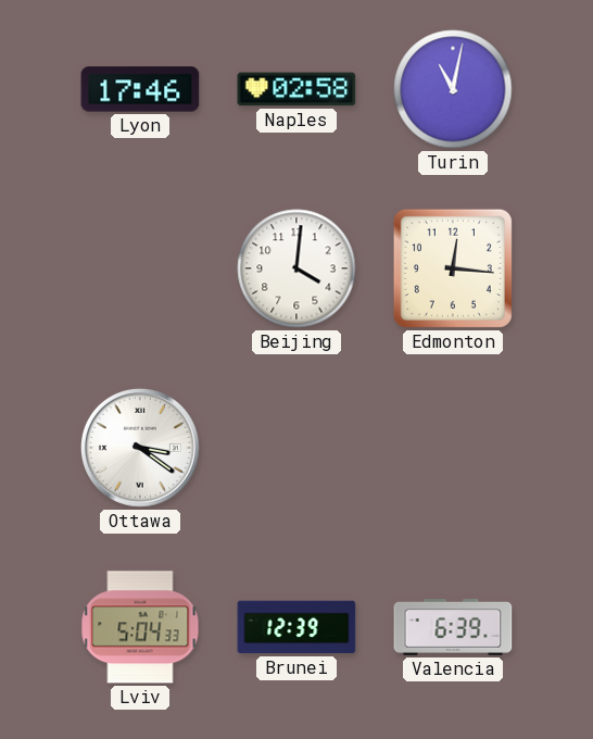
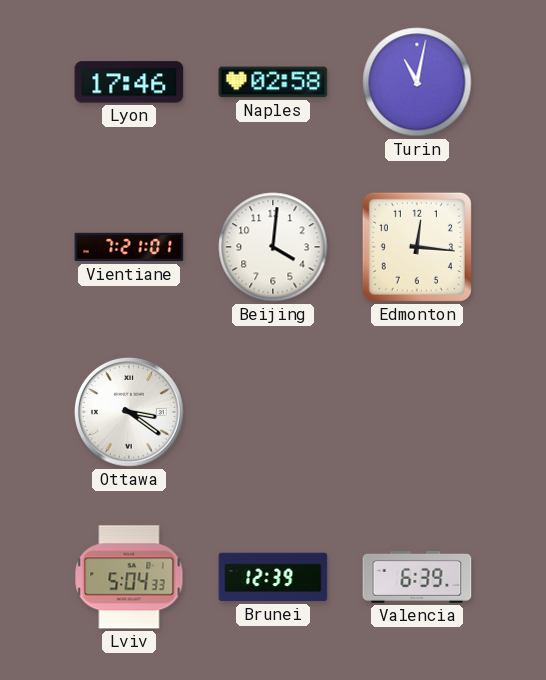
Vientiane: none -> 7:21 (129, 247)
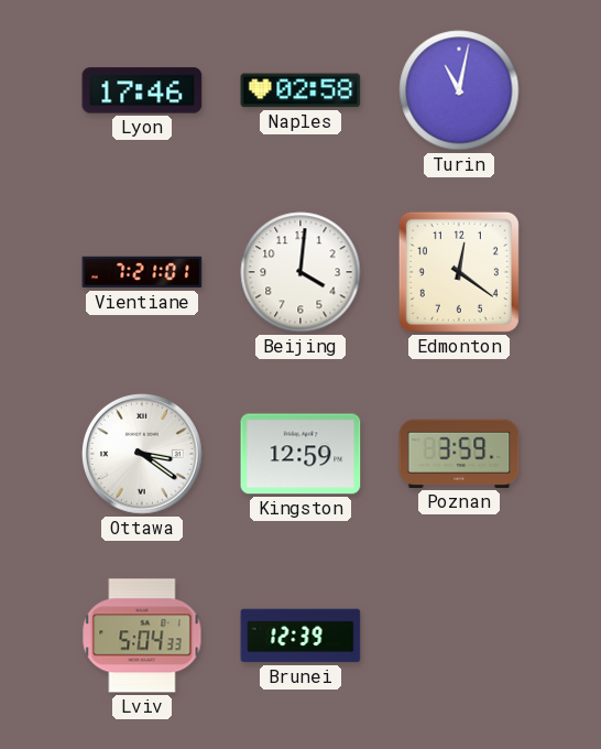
Edmonton: 12:16 -> 12:21 (459, 272)
Kingston: none -> 12:59 (300, 454)
Poznan: none -> 3:59 (459, 454)
Valencia: 6:39 -> none (417, 578)
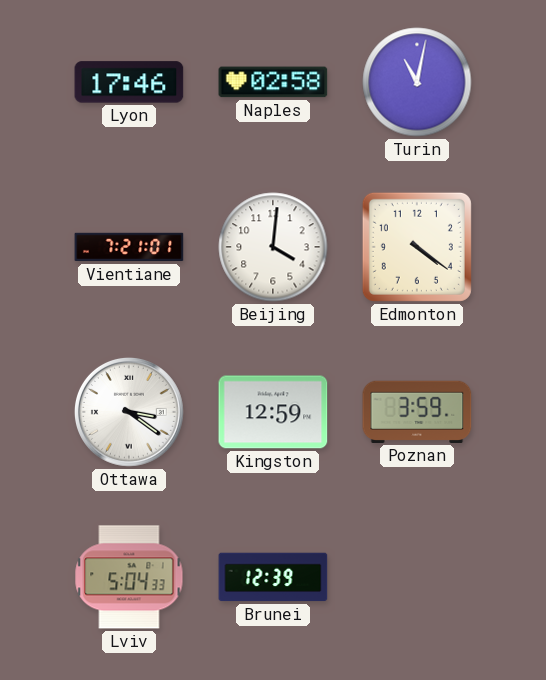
Edmonton: 12:21 -> 4:21 (417, 247)
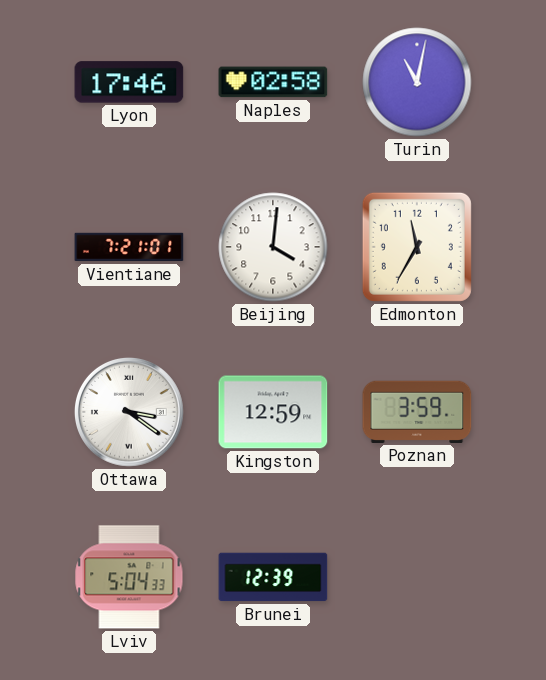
Edmonton: 4:21 -> 11:35 (417, 247)
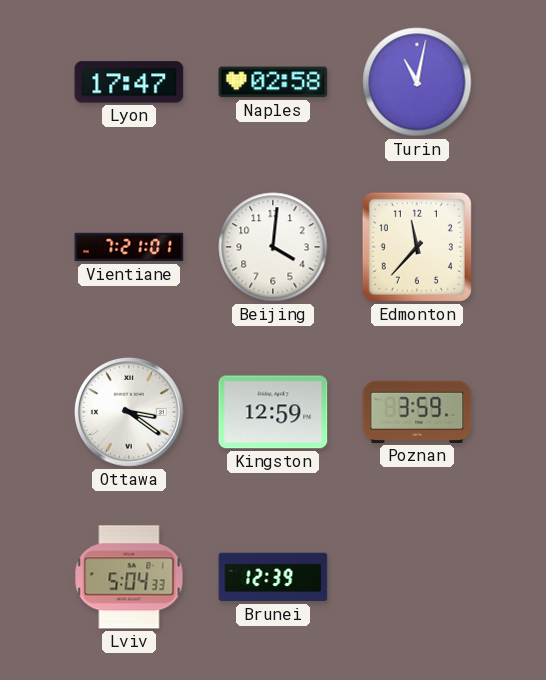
Lyon: 17:46 -> 17:47 (129, 82)
Edmonton: 11:35 -> 11:37 (417, 247)
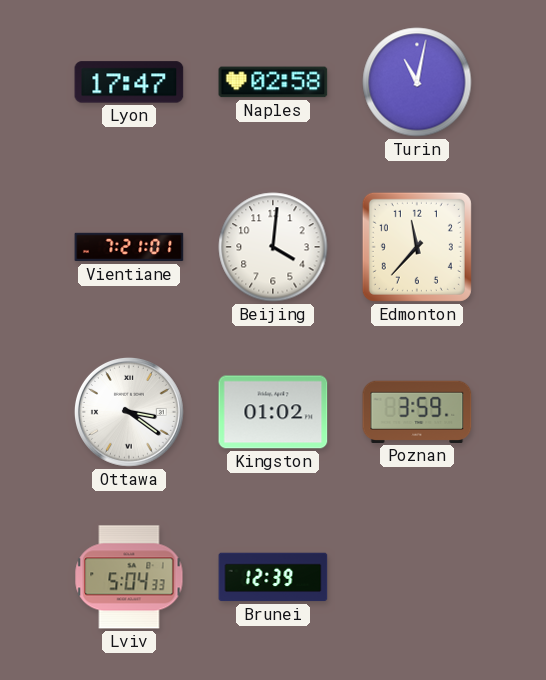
Kingston: 12:59 -> 01:02 (273, 412)
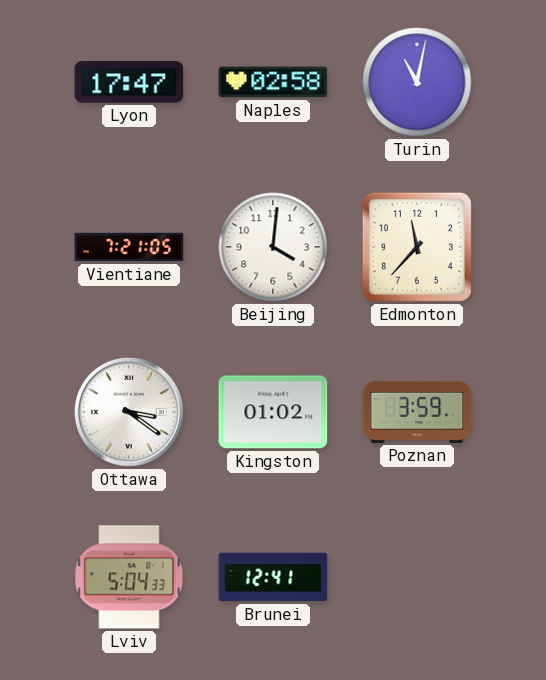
Vientiane: 7:21:01 -> 7:21:05 (129, 247)
Brunei: 12:39 -> 12:41 (273, 577)
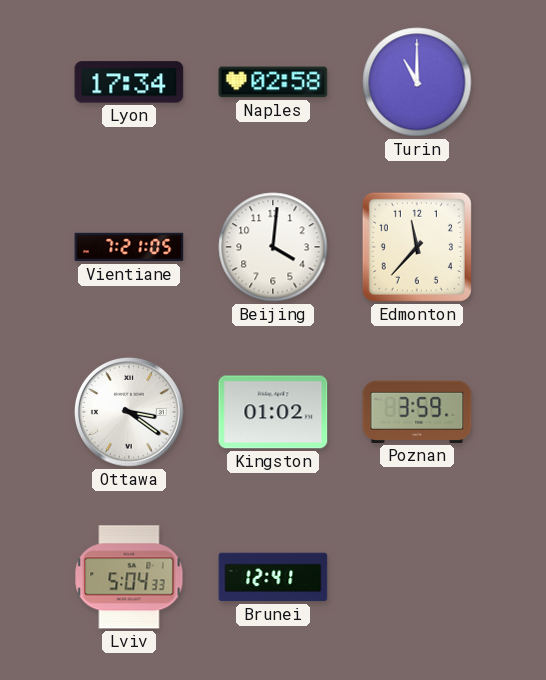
Lyon: 17:47 -> 17:34 (129, 82)
Turin: 11:02 -> 11:00 (417, 82)
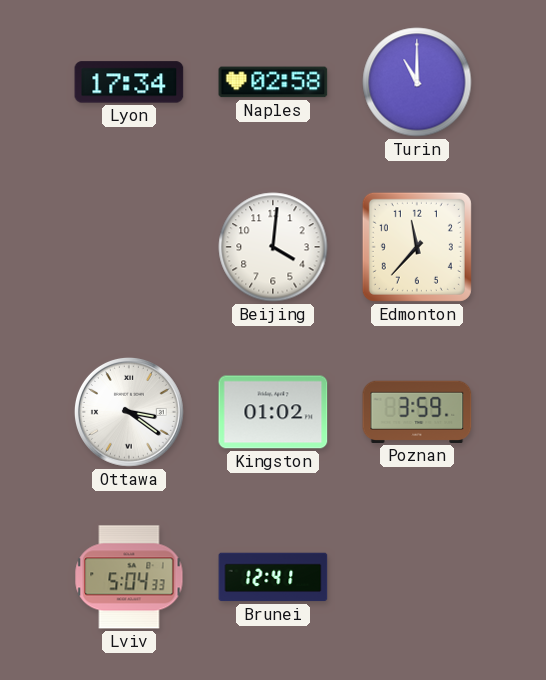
Vientiane: 7:21 -> none (129, 247)
